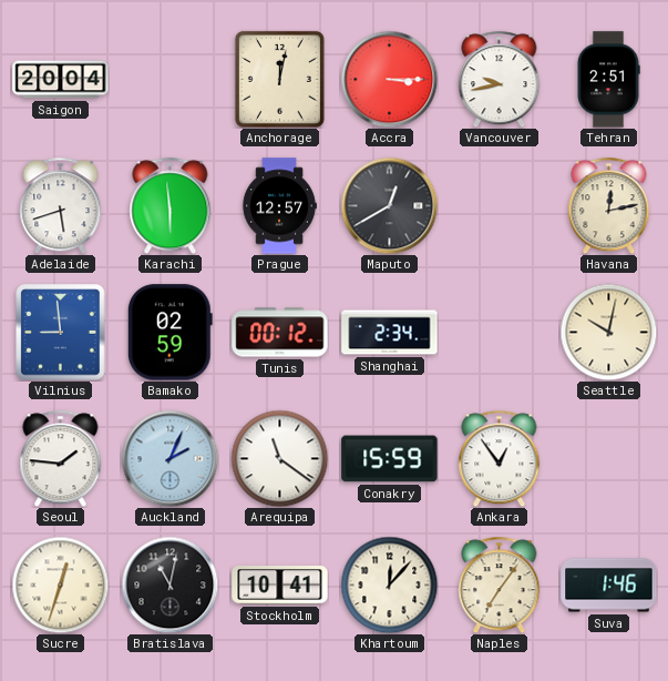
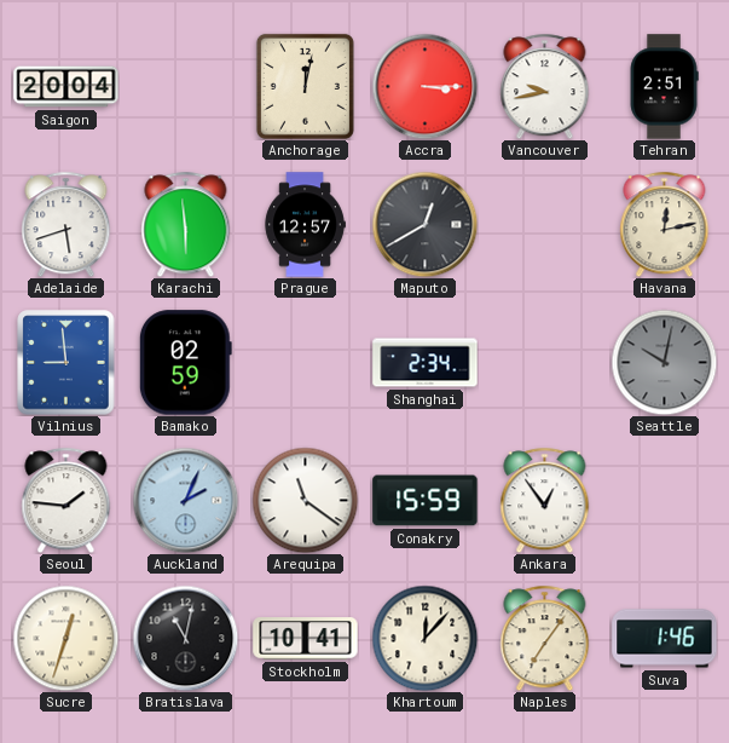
Tunis: 00:12 -> none (280, 333)
Seattle dial: cream -> grey (664, 362)
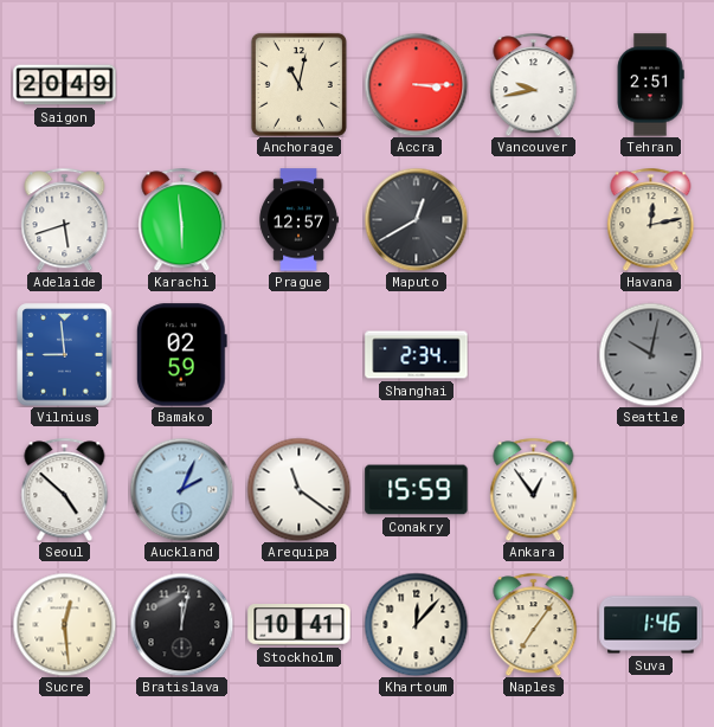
Saigon: 20:04 -> 20:49 (65, 85)
Anchorage: 12:02 -> 11:02 (298, 84)
Seoul: 1:46 -> 4:52 (65, 489)
Sucre: 12:33 -> 12:29 (64, 624)
Bratislava: 11:02 -> 12:02 (181, 624)
